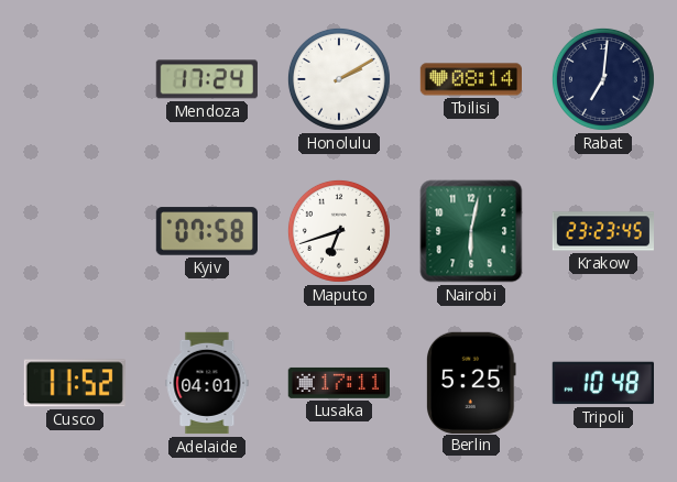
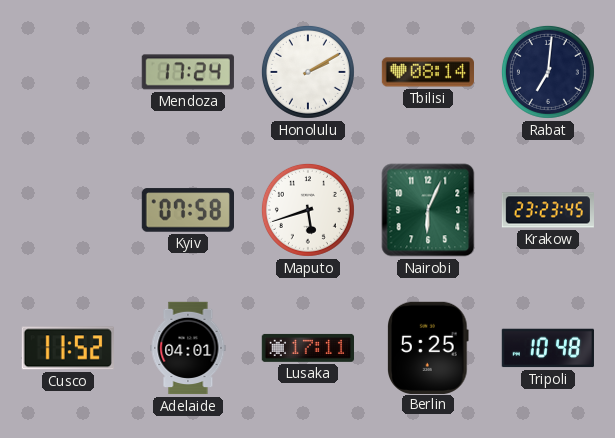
Maputo: 6:42 -> 5:42 (308, 210)
Nairobi: 6:02 -> 6:04 (428, 210)
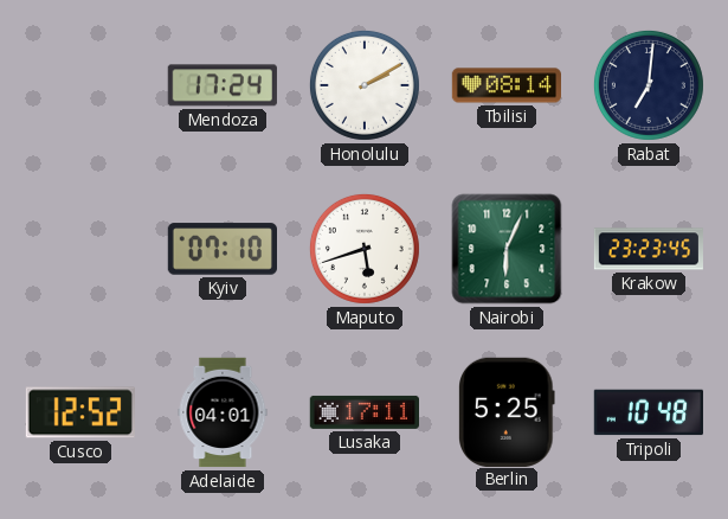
Kyiv: 07:58 -> 07:10 (221, 249)
Cusco: 11:52 -> 12:52 (80, 412)
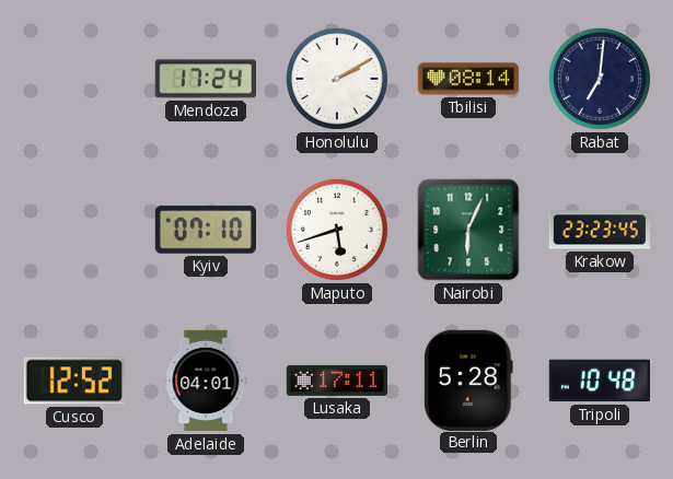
Berlin: 5:25 -> 5:28 (469, 379)
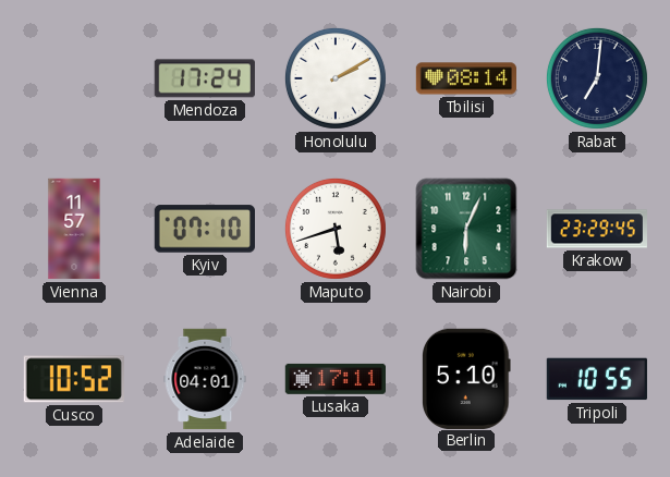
Vienna: none -> 11:57 (74, 229)
Krakow: 23:23 -> 23:29 (596, 229)
Cusco: 12:52 -> 10:52 (74, 379)
Berlin: 5:28 -> 5:10 (467, 378)
Tripoli: 10:48 -> 10:55 (596, 379)
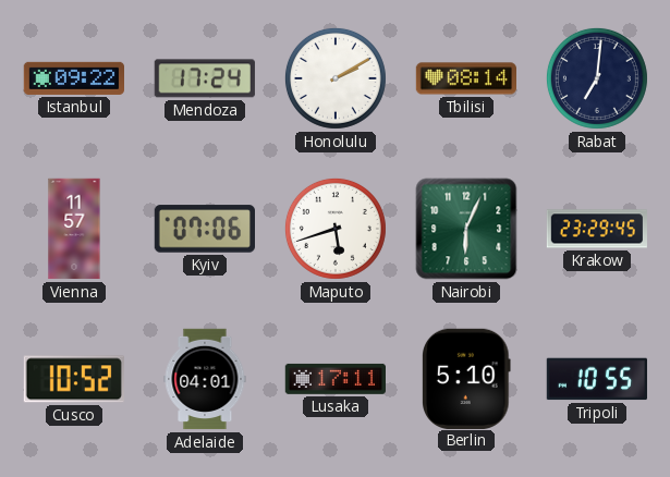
Istanbul: none -> 09:22 (73, 78)
Kyiv: 07:10 -> 07:06 (204, 229)
